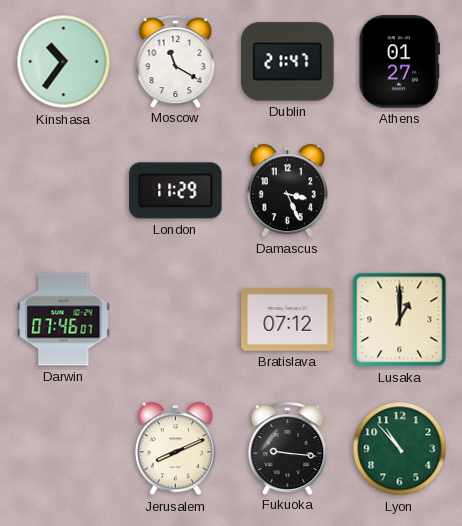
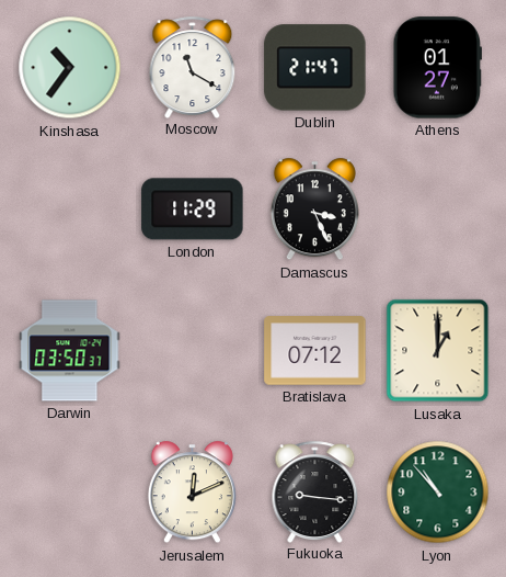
Darwin: 07:46 -> 03:50 (70, 351)
Jerusalem: 8:11 -> 12:11 (192, 493)
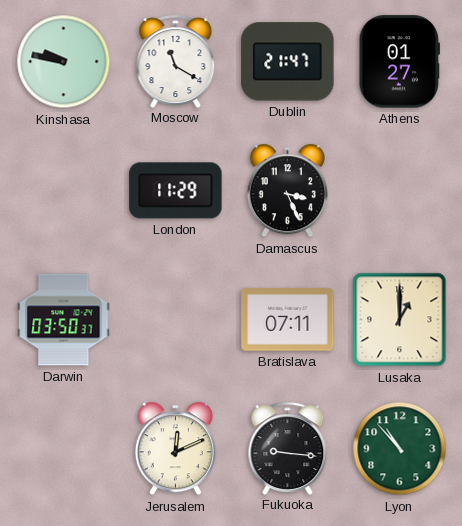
Kinshasa: 10:36 -> 9:47 (64, 62)
Bratislava: 07:12 -> 07:11 (288, 320)
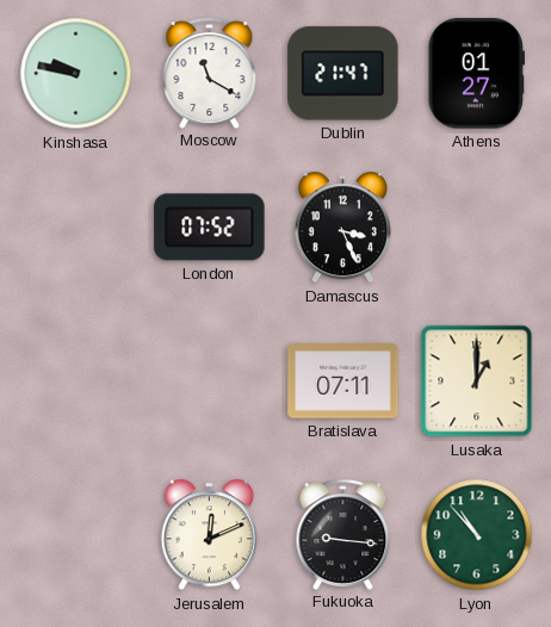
London: 11:29 -> 07:52 (210, 228)
Darwin: 03:50 -> none (64, 320)
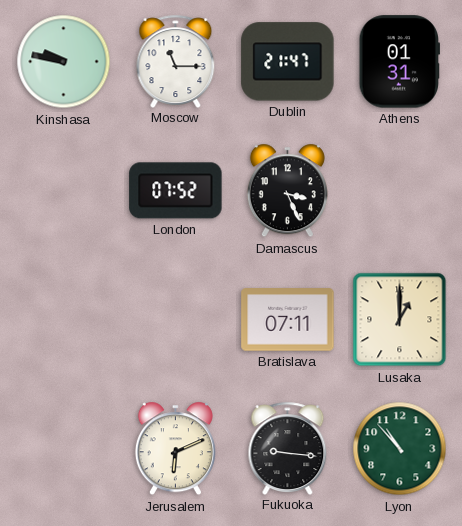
Moscow: 11:20 -> 11:15 (176, 61)
Athens: 01:27 -> 01:31 (399, 62)
Jerusalem: 12:11 -> 6:11 (175, 449)
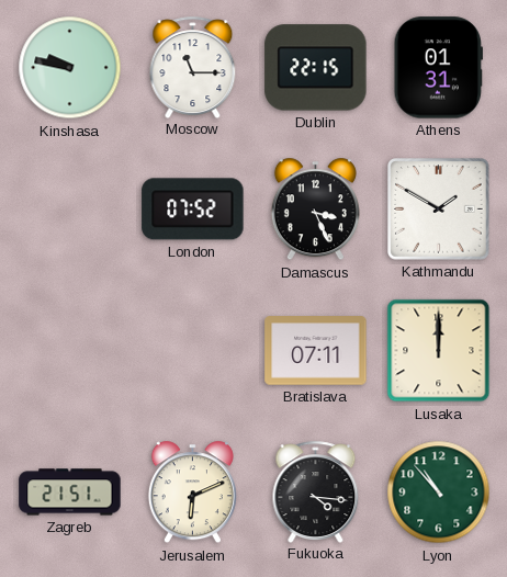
Dublin: 21:47 -> 22:15 (316, 68)
Kathmandu: none -> 1:50 (439, 210)
Lusaka: 1:00 -> 12:00 (439, 351)
Zagreb: none -> 21:51 (70, 493)
Fukuoka: 9:16 -> 4:16 (316, 491)
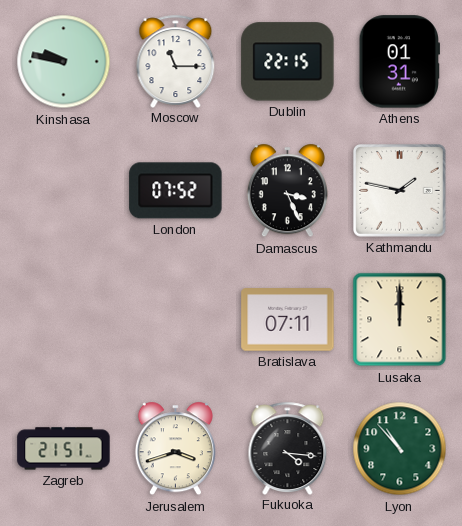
Kathmandu: 1:50 -> 1:47 (400, 191)
Jerusalem: 6:11 -> 3:42 (175, 449)
